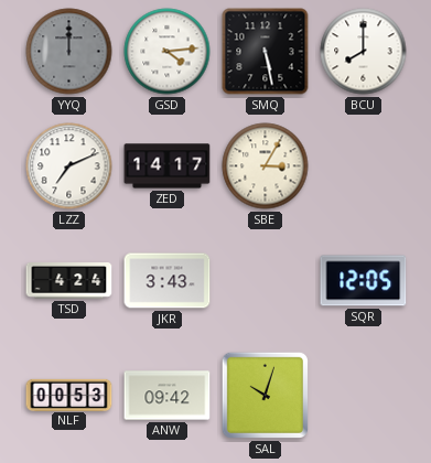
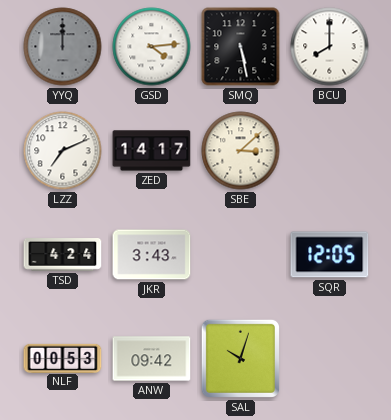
SBE: 3:05 -> 3:08 (241, 151)
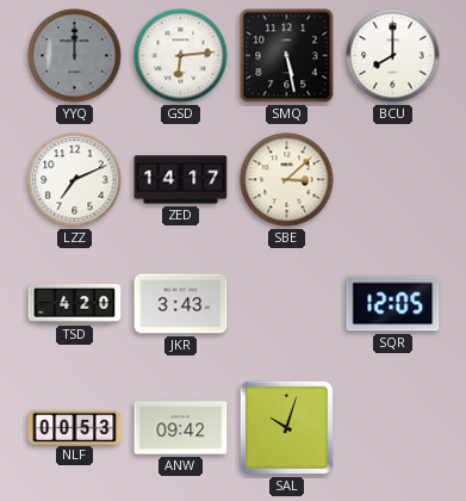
GSD: 4:14 -> 6:14 (181, 56)
TSD: 4:24 -> 4:20 (75, 304)
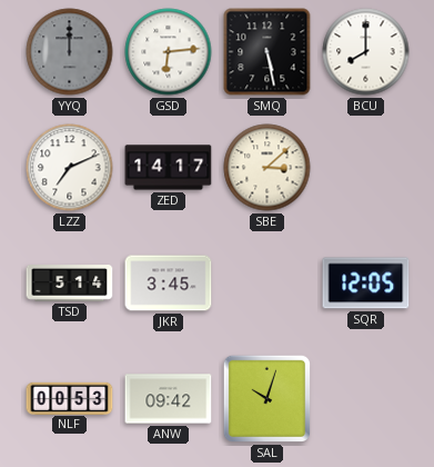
TSD: 4:20 -> 5:14 (70, 284)
JKR: 3:43 -> 3:45 (169, 284)
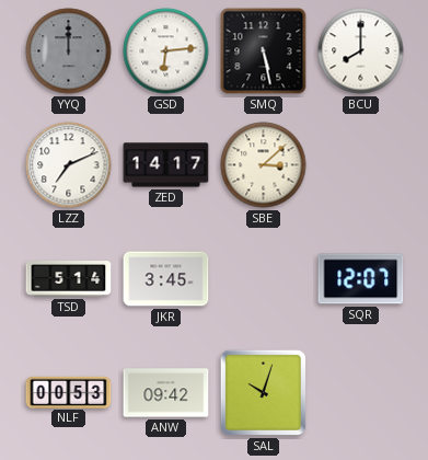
SQR: 12:05 -> 12:07 (361, 279)
